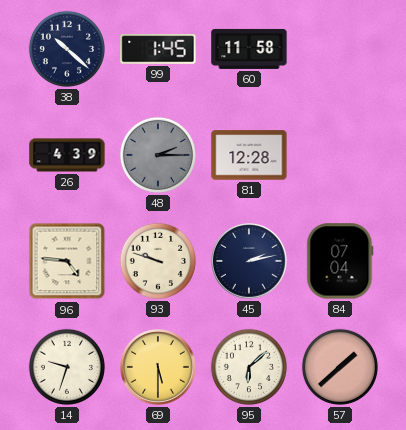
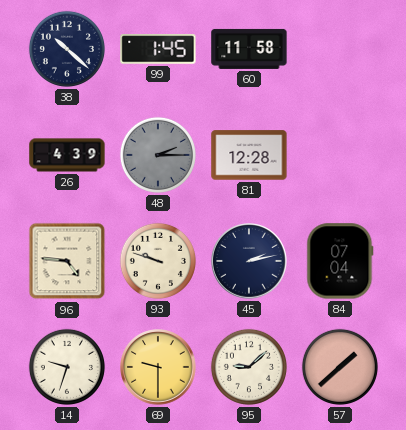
69: 5:30 -> 9:30 (158, 367)
95: 6:08 -> 9:08 (249, 367)
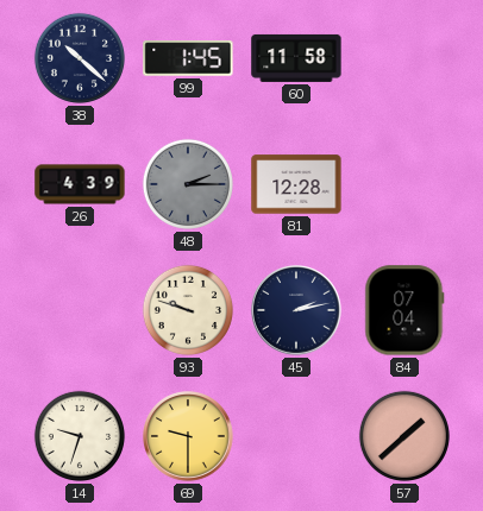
96: 4:46 -> none (67, 261)
95: 9:08 -> none (249, 367)
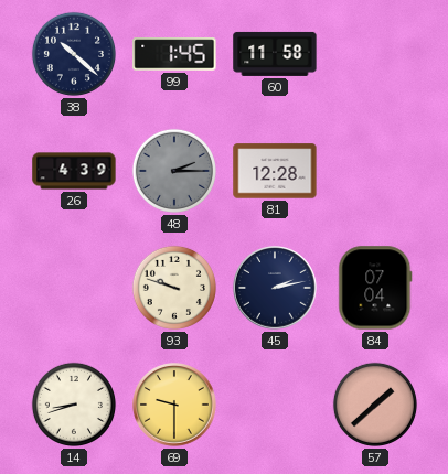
14: 9:33 -> 8:42 (74, 405)
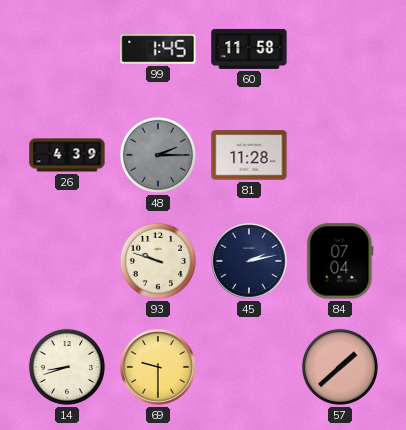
38: 10:22 -> none (74, 54)
81: 12:28 -> 11:28 (249, 155)
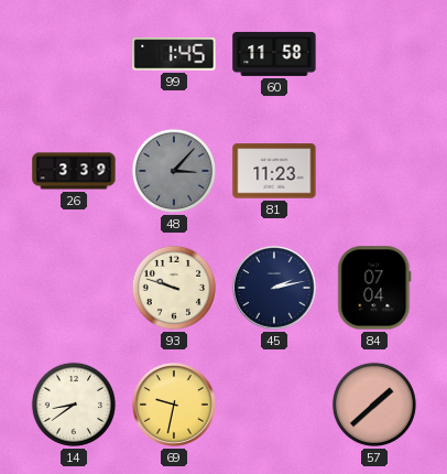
26: 4:39 -> 3:39 (74, 171)
48: 2:15 -> 3:07 (174, 171)
81: 11:28 -> 11:23 (274, 171)
14: 8:42 -> 8:39 (74, 405)
69: 9:30 -> 9:32 (174, 405)
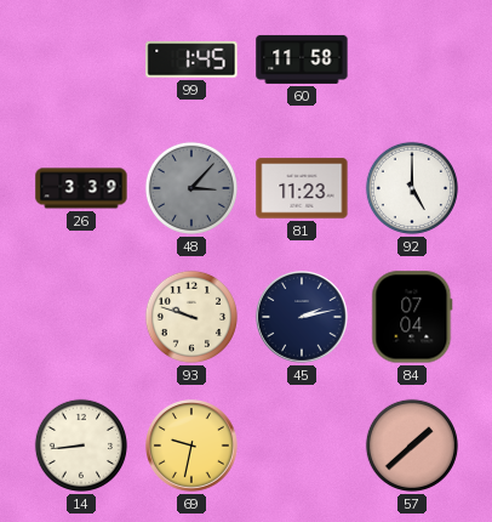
92: none -> 5:00 (412, 188)
14: 8:39 -> 8:44 (81, 446)
